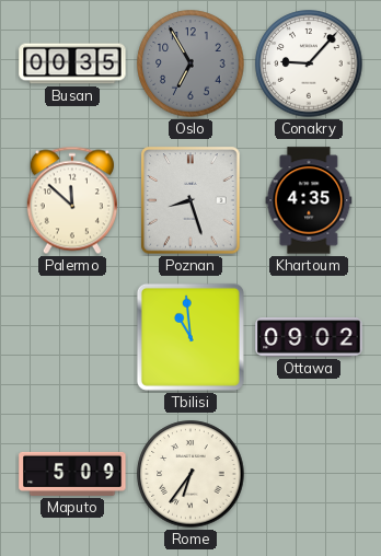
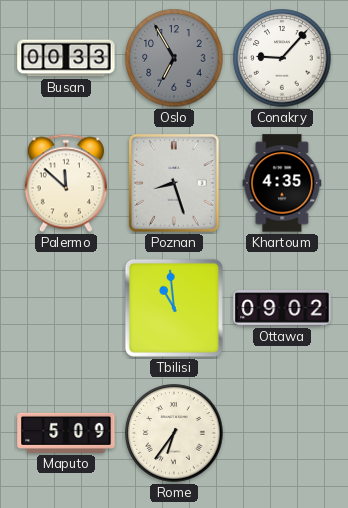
Busan: 00:35 -> 00:33 (66, 58)
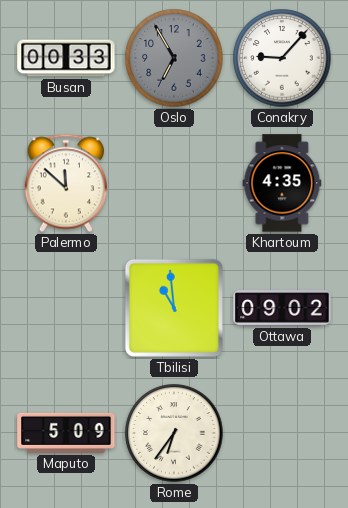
Poznan: 8:27 -> none (174, 183)
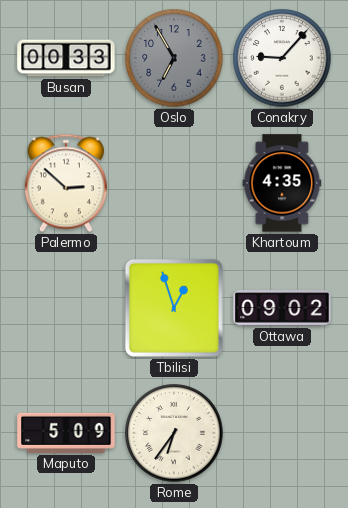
Palermo: 11:52 -> 2:52 (66, 183)
Tbilisi: 10:59 -> 12:57 (174, 308)
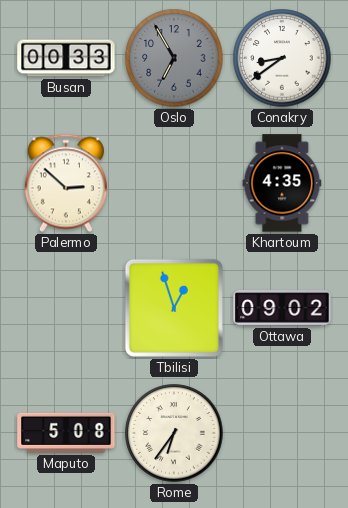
Conakry: 9:07 -> 8:39 (282, 58)
Maputo: 5:09 -> 5:08 (66, 433)
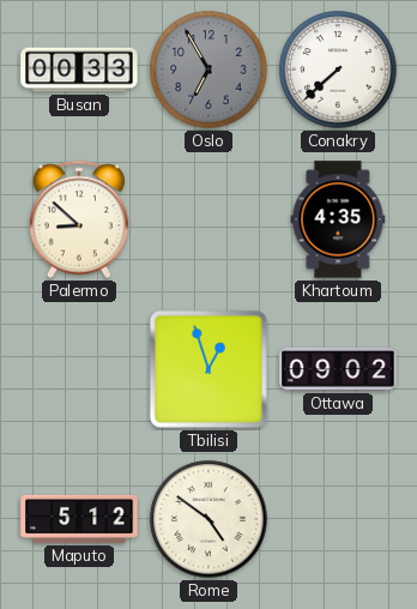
Conakry: 8:39 -> 7:38 (338, 70)
Palermo: 2:52 -> 8:52 (79, 219)
Maputo: 5:08 -> 5:12 (79, 519)
Rome: 6:36 -> 4:51 (208, 519)
